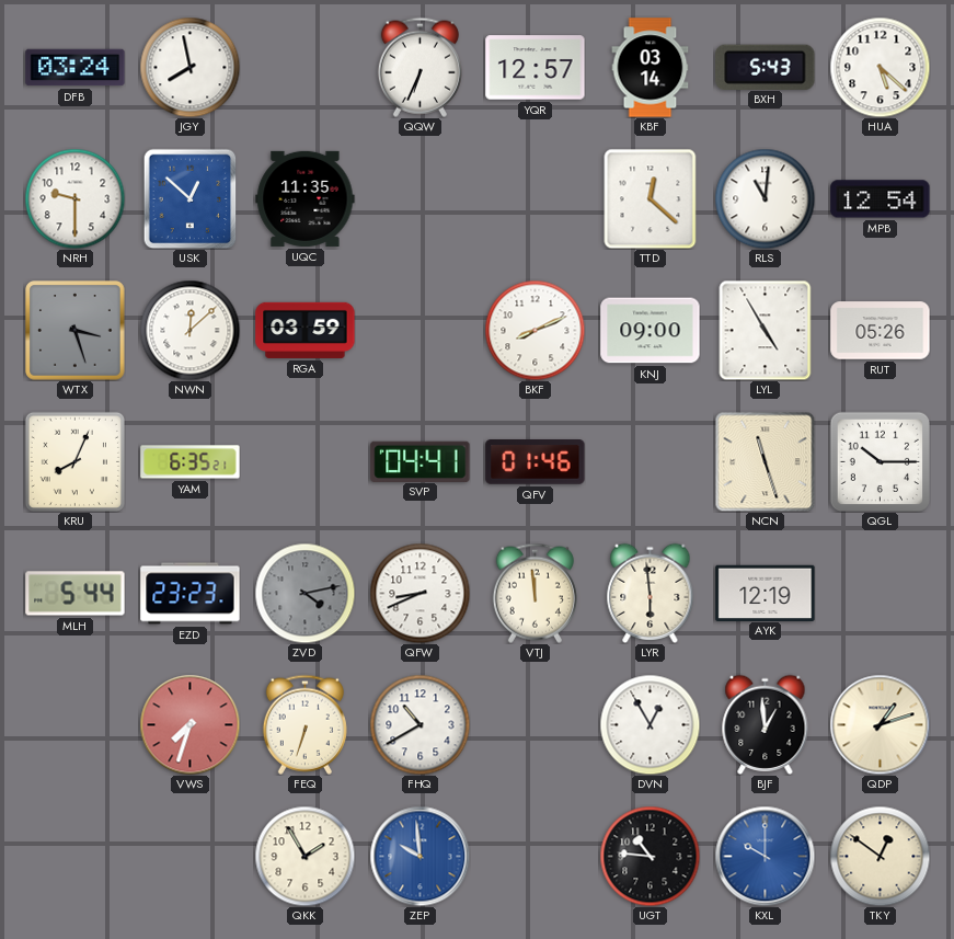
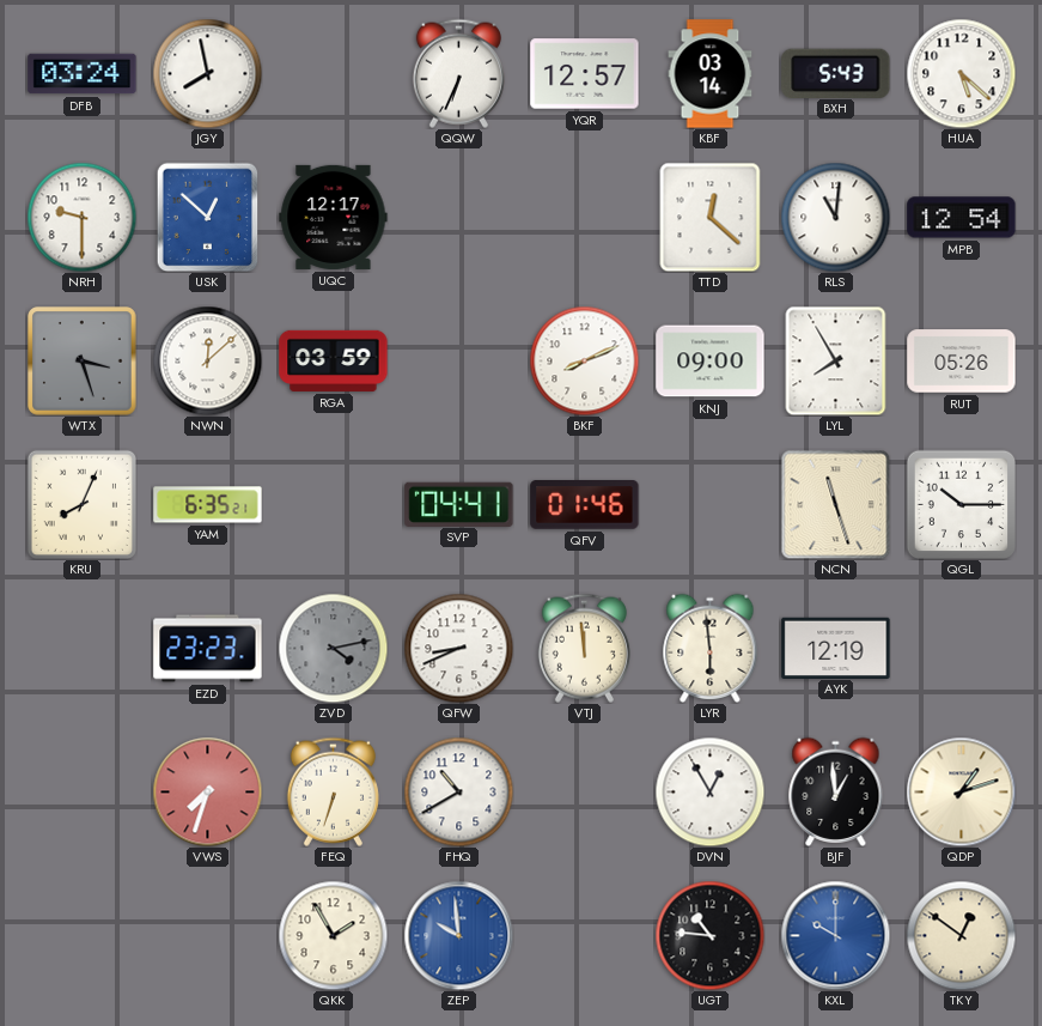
UQC: 11:35 -> 12:17 (334, 217)
LYL: 4:55 -> 7:55 (836, 360)
MLH: 5:44 -> none (76, 594)
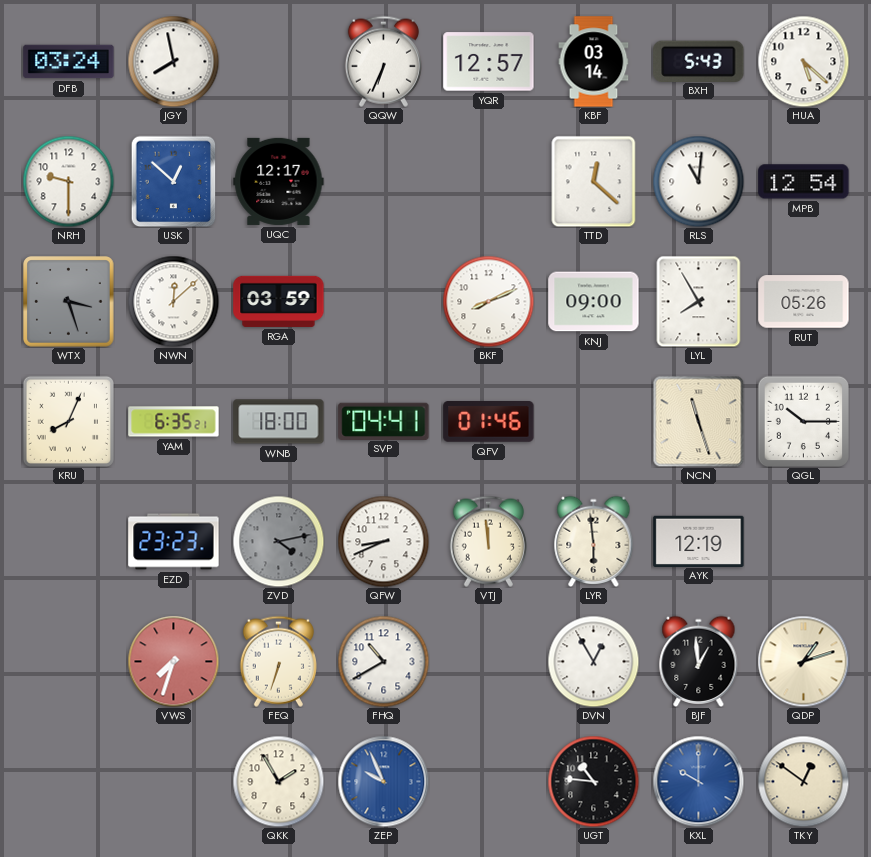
WNB: none -> 18:00 (279, 422)
ZEP: 9:59 -> 9:56 (383, 781)
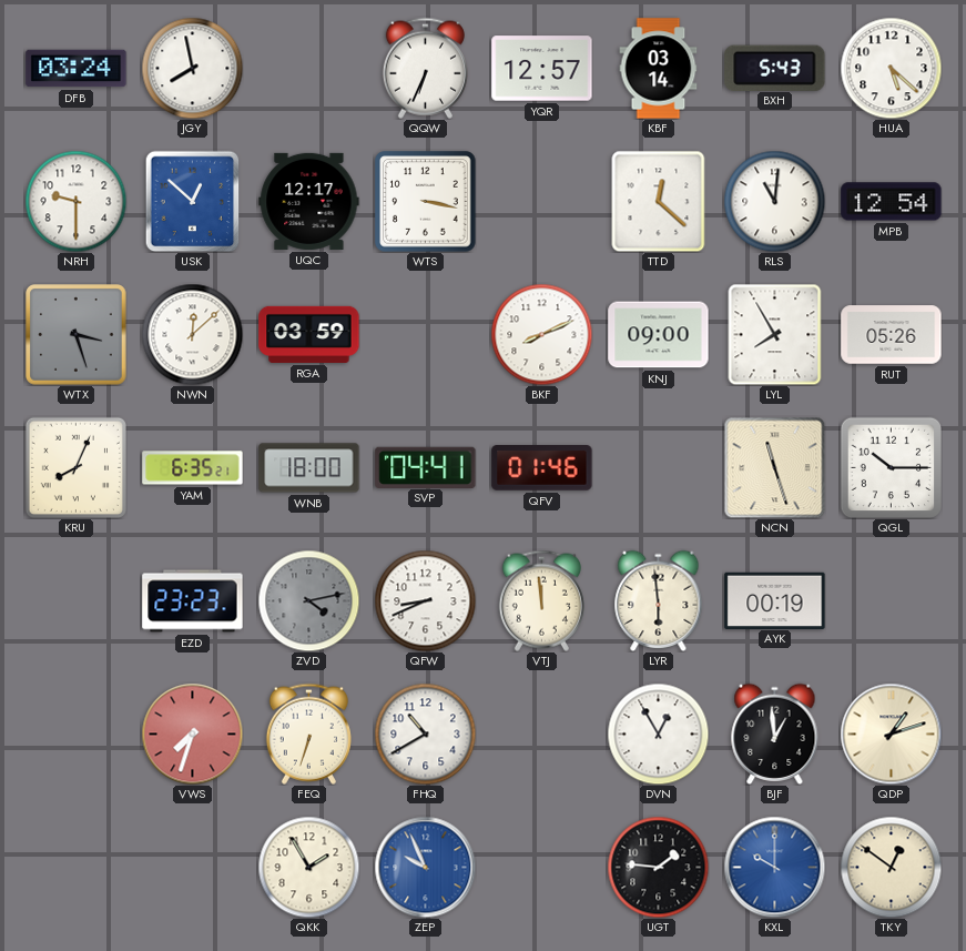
WTS: none -> 3:17 (426, 202)
AYK: 12:19 -> 00:19 (775, 600)
UGT: 10:46 -> 1:46 (658, 867)
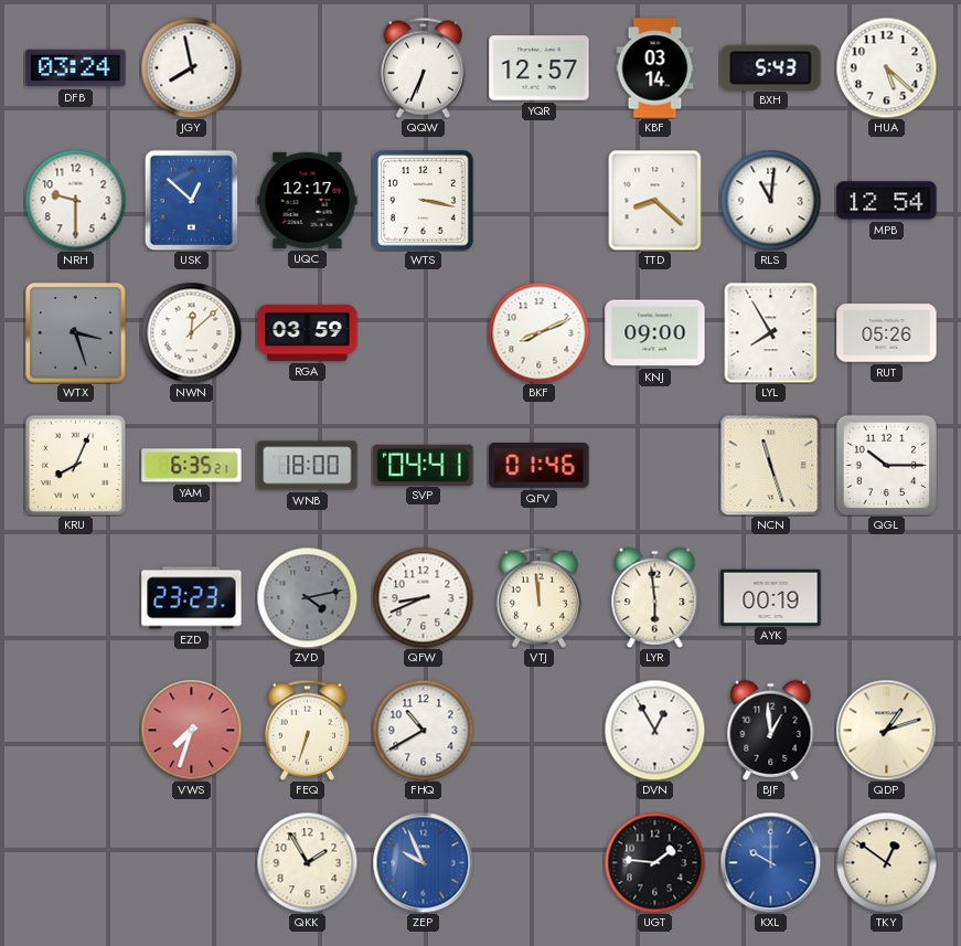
TTD: 12:22 -> 8:22 (655, 200)
